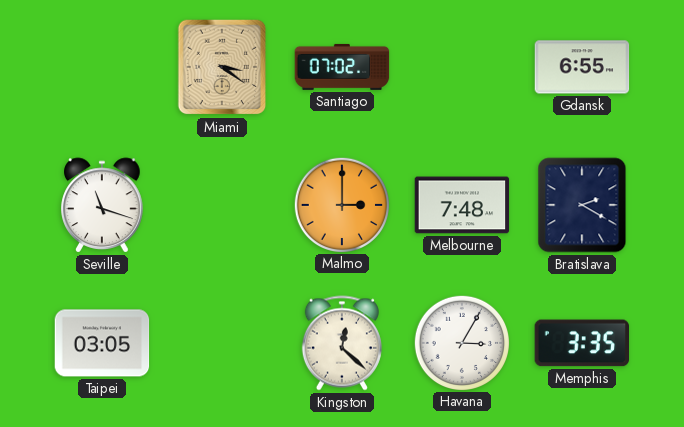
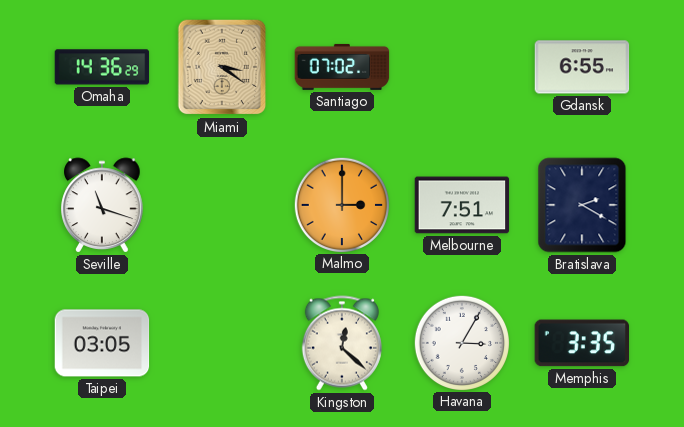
Omaha: none -> 14:36 (102, 67)
Melbourne: 7:48 -> 7:51 (462, 205)
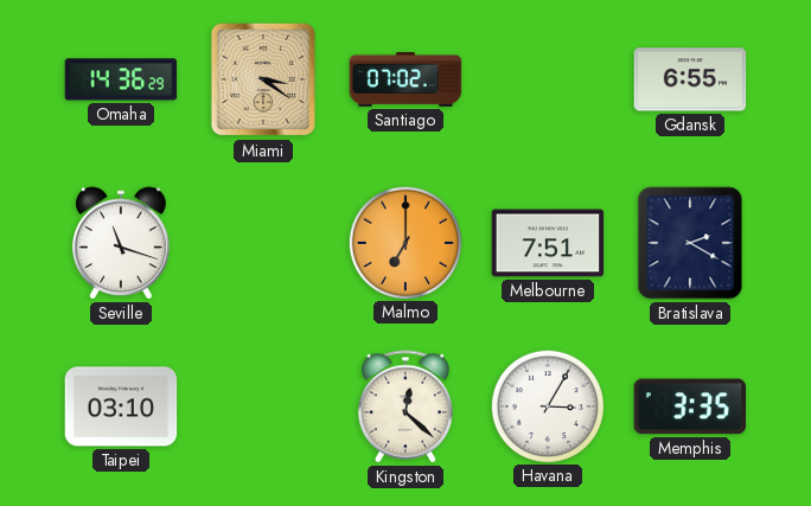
Malmo: 3:00 -> 7:00 (404, 242)
Taipei: 03:05 -> 03:10 (121, 406)
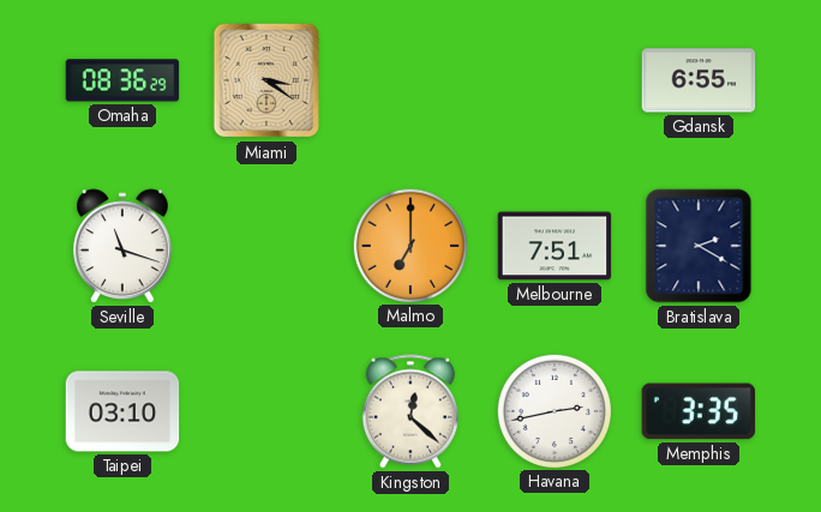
Omaha: 14:36 -> 08:36 (122, 80)
Santiago: 07:02 -> none (405, 79)
Havana: 3:05 -> 2:43 (553, 410)
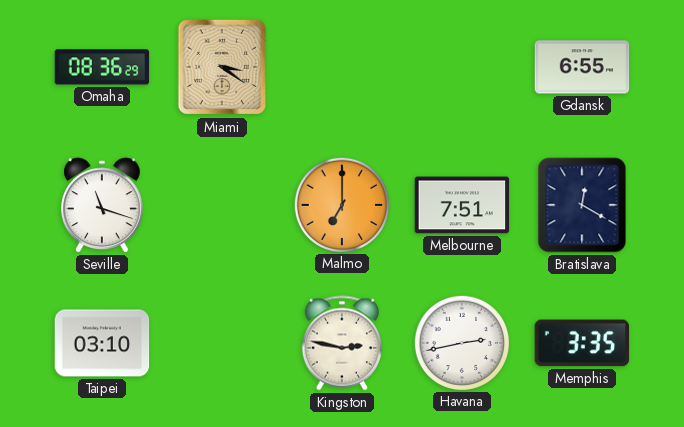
Bratislava: 2:20 -> 12:20 (582, 205)
Kingston: 12:22 -> 2:47 (342, 343)
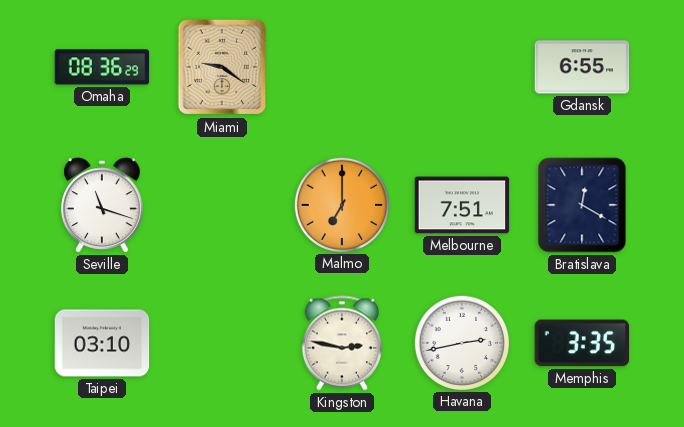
Miami: 3:21 -> 9:21 (222, 67)
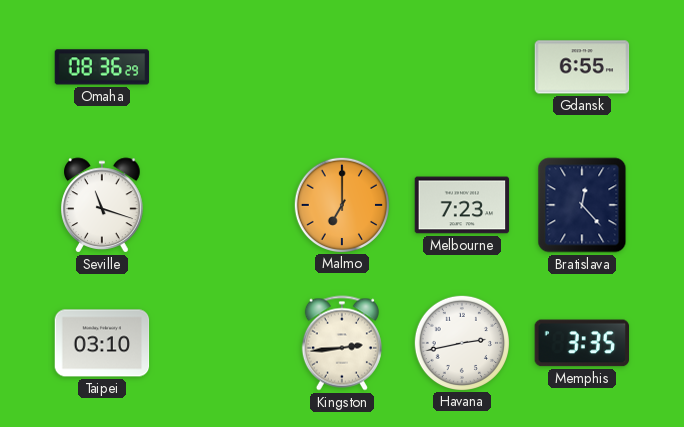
Miami: 9:21 -> none (222, 67)
Melbourne: 7:51 -> 7:23 (462, 205)
Bratislava: 12:20 -> 12:23 (582, 205)
Kingston: 2:47 -> 2:44 (342, 343)
